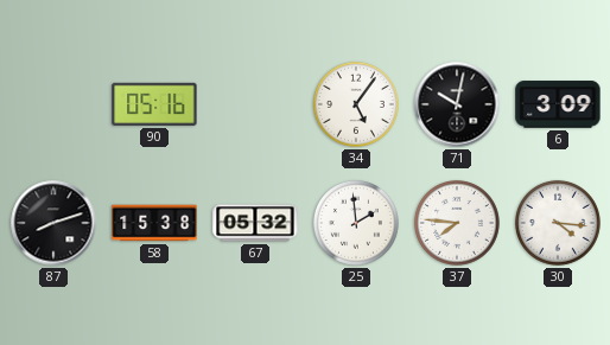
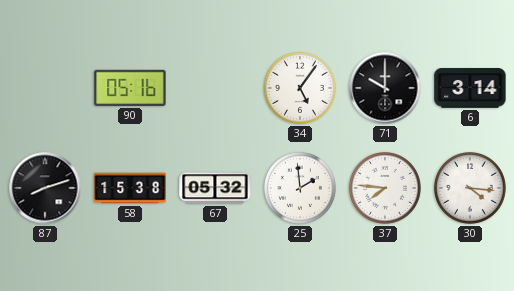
71: 10:02 -> 10:00 (385, 88)
6: 3:09 -> 3:14 (470, 88)
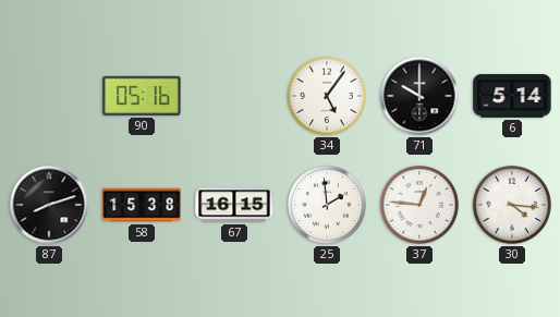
6: 3:14 -> 5:14 (512, 96)
67: 05:32 -> 16:15 (234, 205)
37: 7:46 -> 12:46 (419, 205)
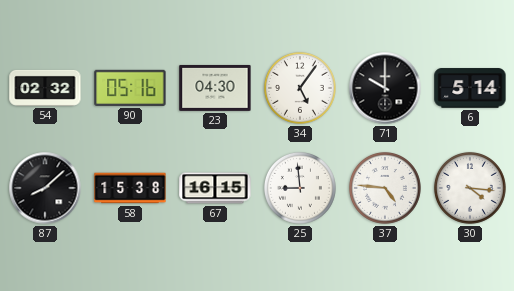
54: none -> 02:32 (45, 88)
23: none -> 04:30 (215, 88)
87: 8:12 -> 8:08 (45, 188)
25: 1:59 -> 8:59 (300, 188)
37: 12:46 -> 4:46 (385, 188)
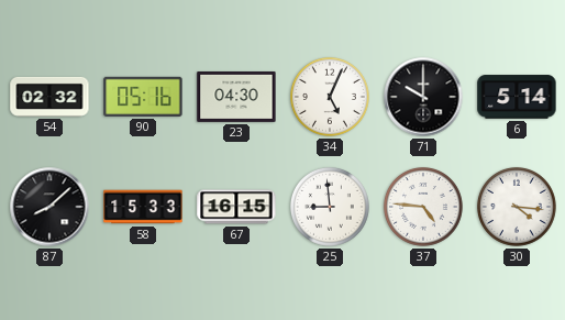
34: 5:06 -> 5:04 (330, 97)
58: 15:38 -> 15:33 (143, 207)
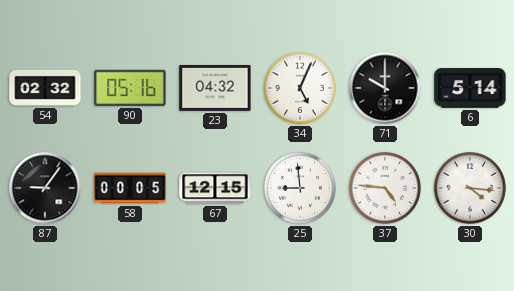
23: 04:30 -> 04:32 (215, 88)
87: 8:08 -> 9:06 (45, 188)
58: 15:33 -> 00:05 (130, 188)
67: 16:15 -> 12:15 (215, 188)
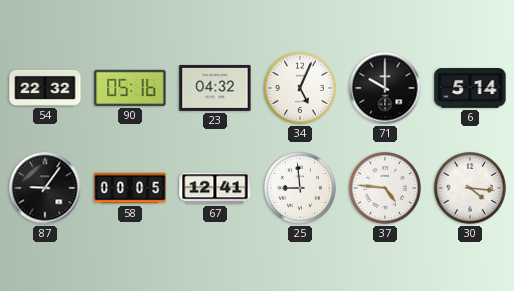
54: 02:32 -> 22:32 (45, 88)
67: 12:15 -> 12:41 (215, 188)
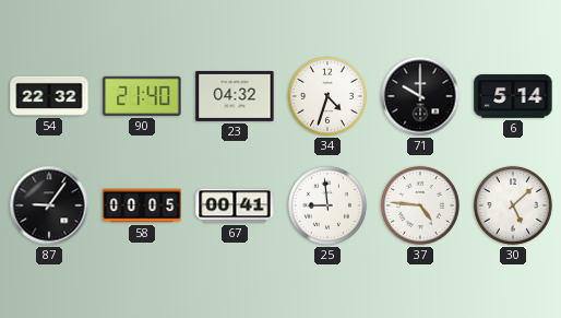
90: 05:16 -> 21:40 (142, 96)
34: 5:04 -> 4:33 (327, 96)
67: 12:41 -> 00:41 (235, 205)
30: 4:16 -> 5:08 (513, 205)
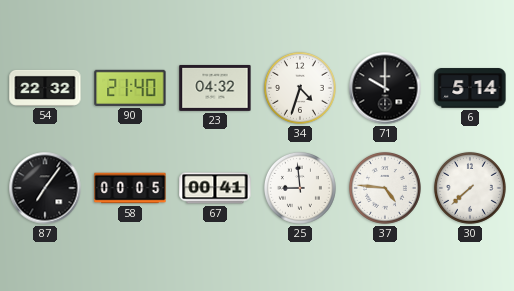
87: 9:06 -> 7:06 (45, 188)
30: 5:08 -> 7:38 (470, 188)
